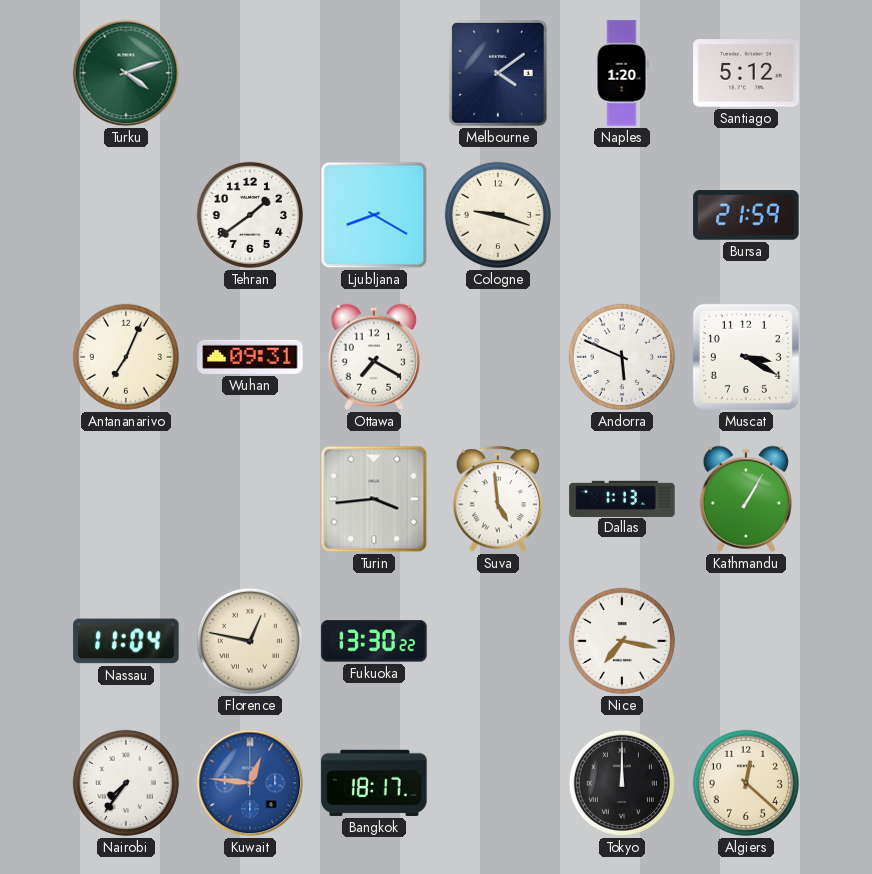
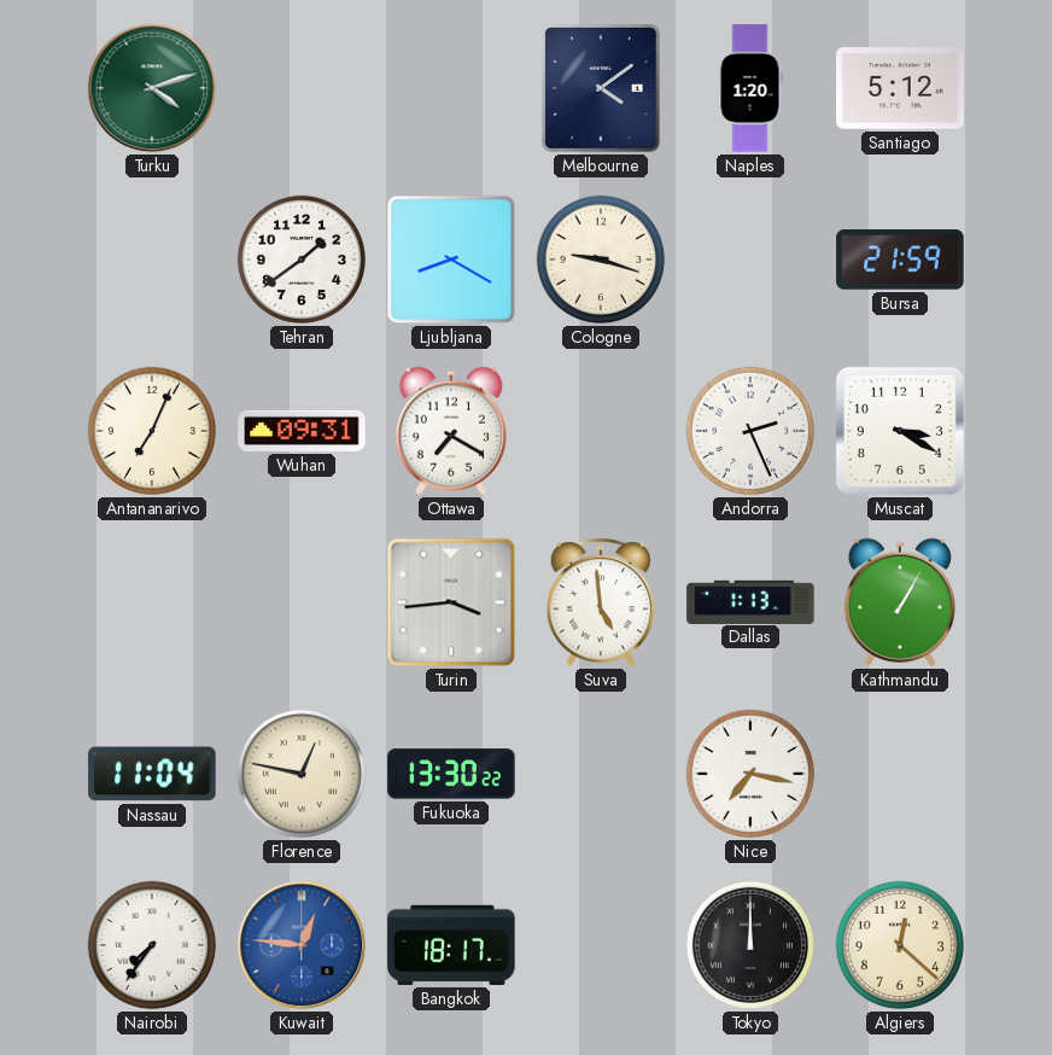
Andorra: 5:49 -> 2:26 (750, 431)
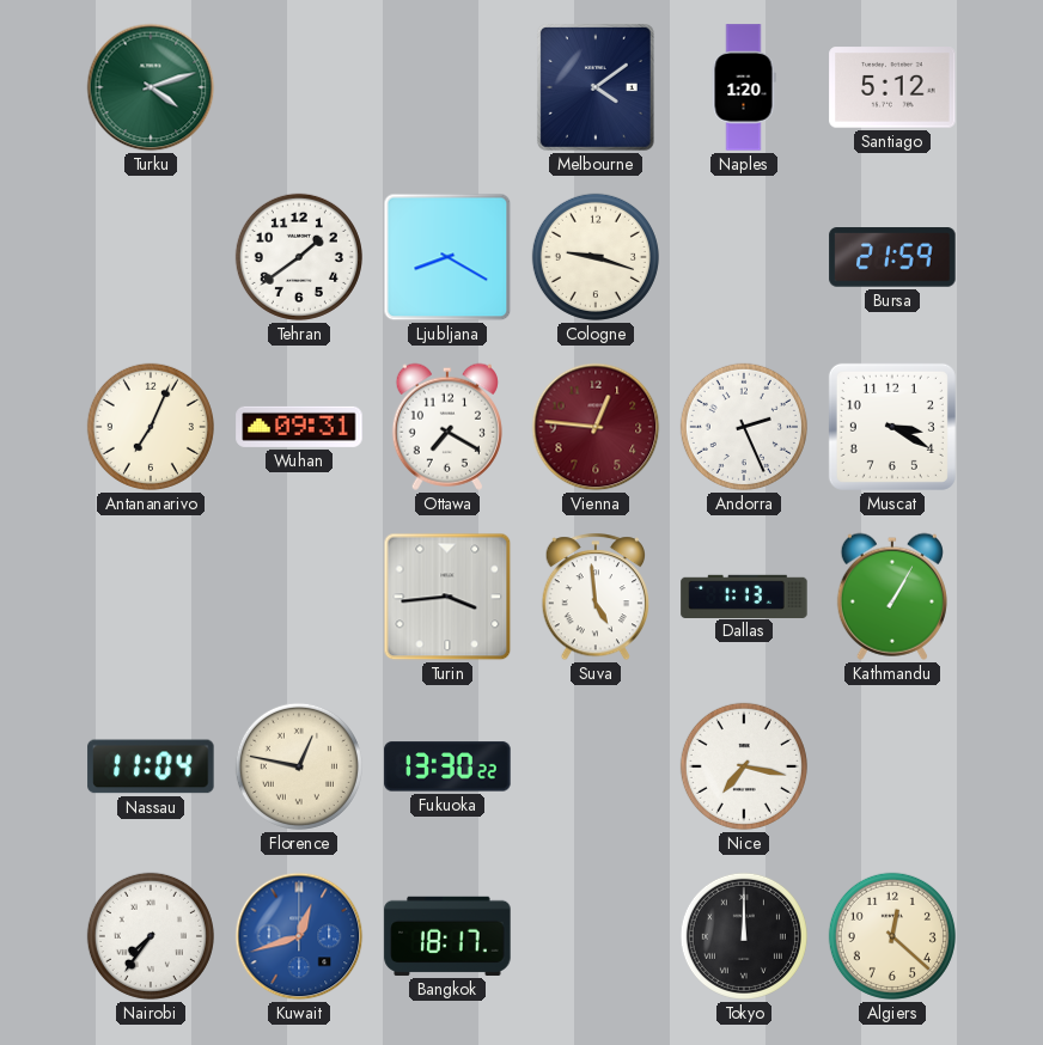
Vienna: none -> 12:46 (596, 427)
Kuwait: 12:46 -> 12:42 (299, 936)
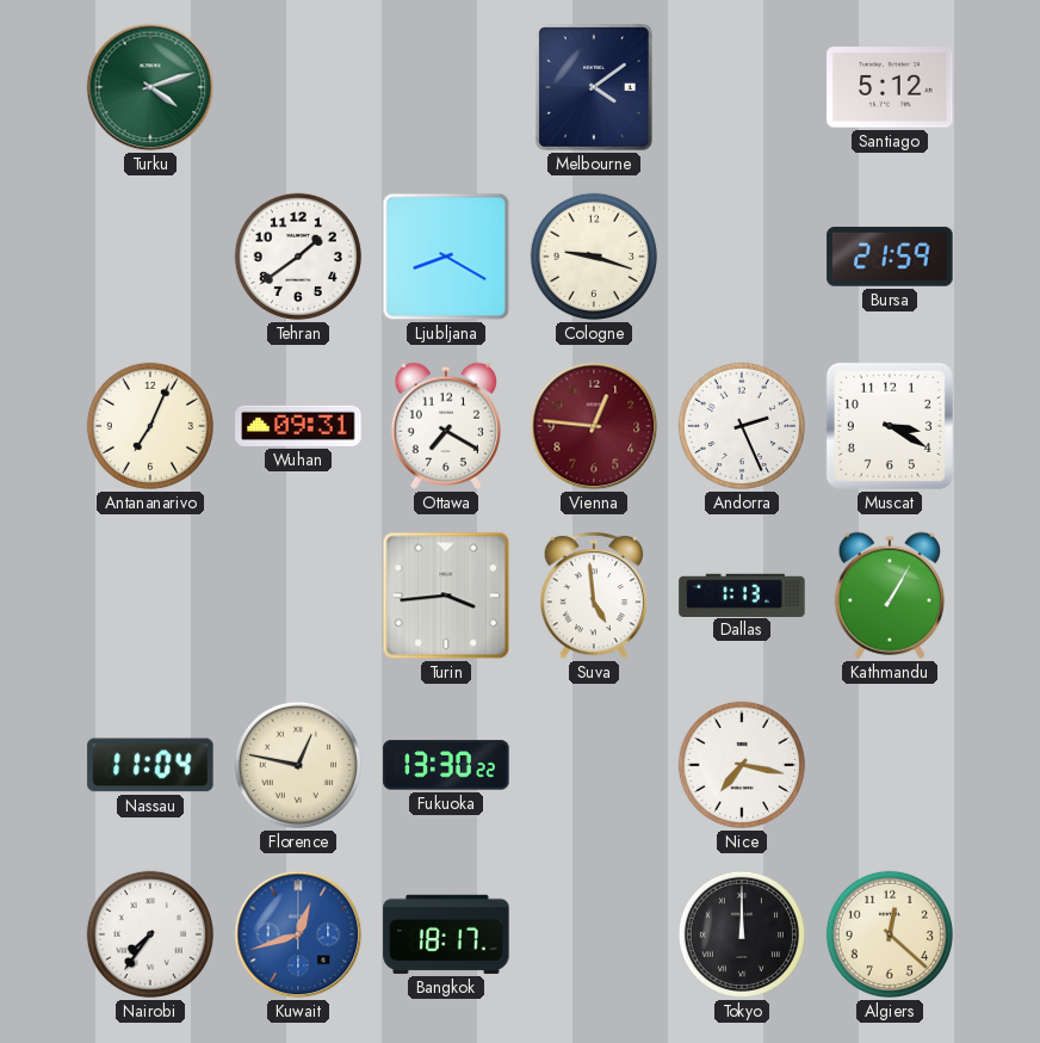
Naples: 1:20 -> none (744, 87)
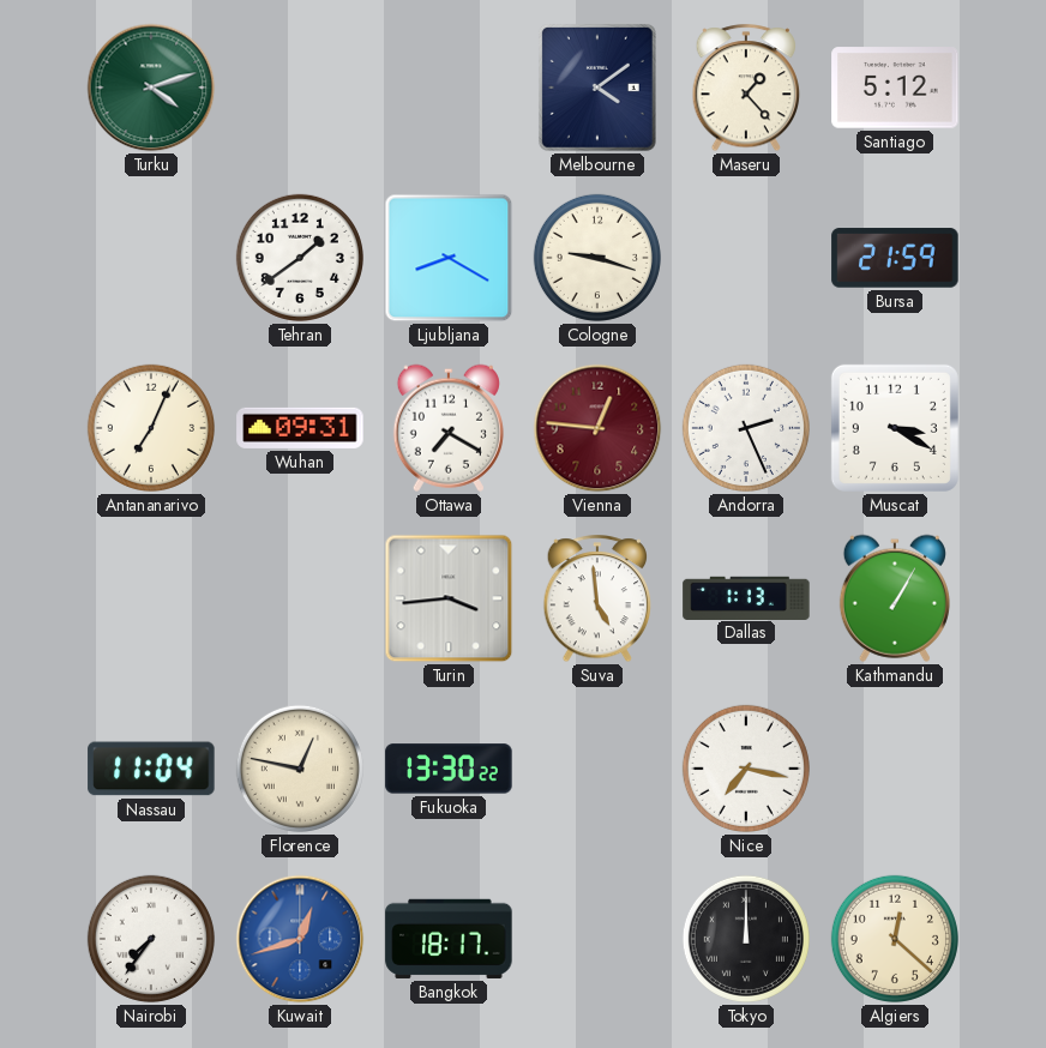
Maseru: none -> 1:23 (746, 89)
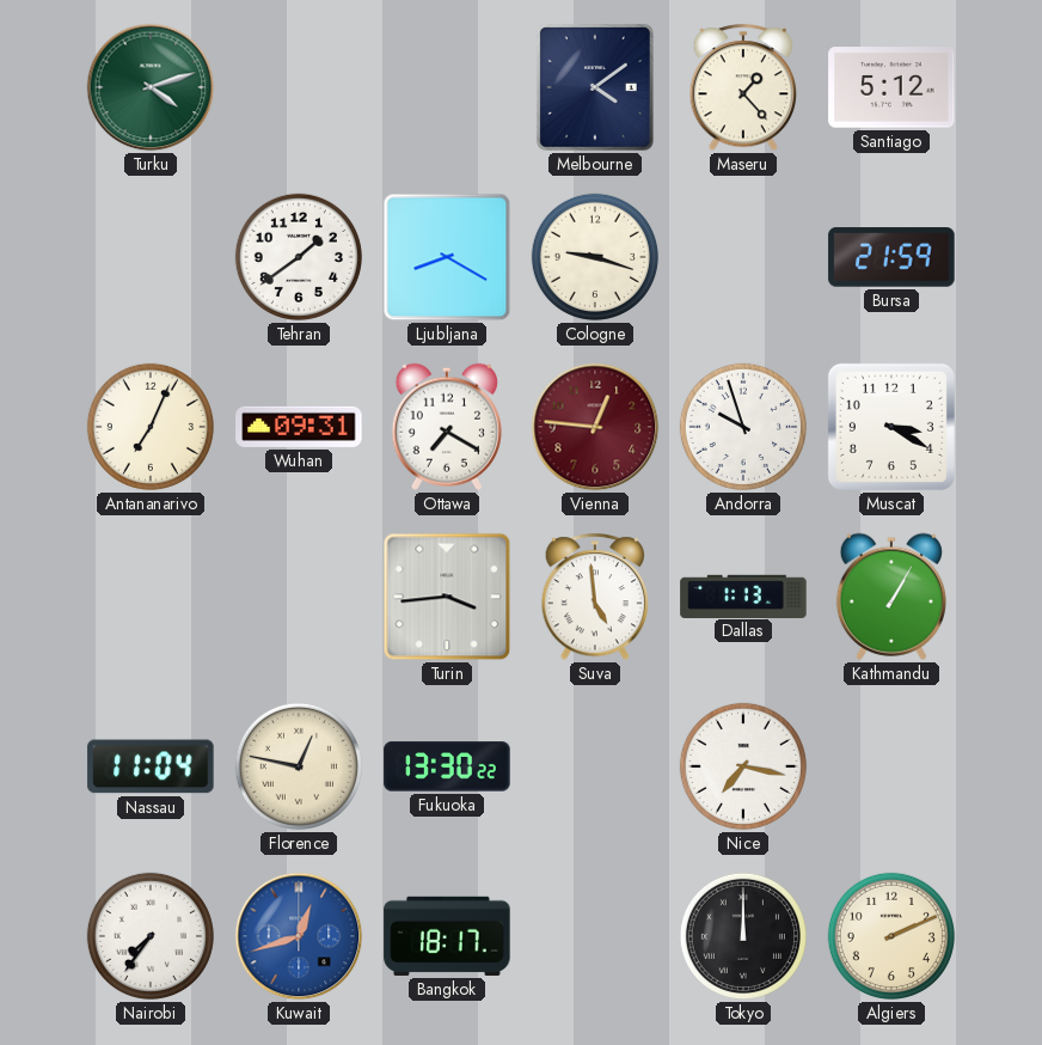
Andorra: 2:26 -> 9:57 (743, 427)
Algiers: 12:22 -> 2:11 (891, 936)
